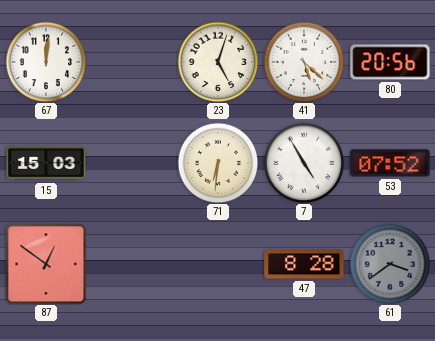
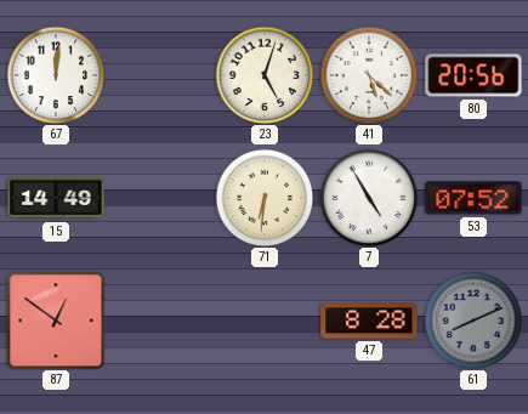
15: 15:03 -> 14:49 (56, 198)
61: 3:39 -> 8:11 (473, 321)
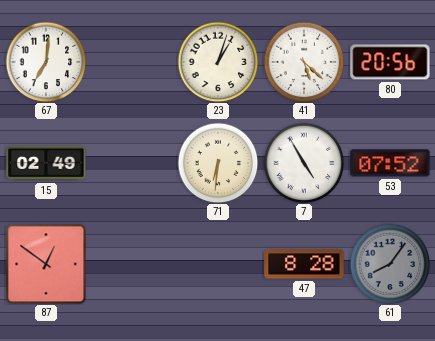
67: 12:01 -> 7:01 (46, 62)
23: 5:03 -> 1:03 (218, 62)
15: 14:49 -> 02:49 (46, 163)
61: 8:11 -> 8:06 (390, 264)
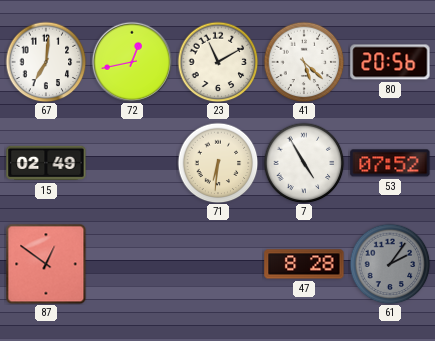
72: none -> 12:43 (131, 61)
23: 1:03 -> 11:10 (218, 62)
61: 8:06 -> 2:06 (390, 264)
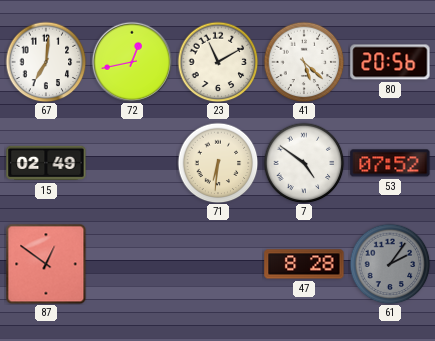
7: 4:55 -> 4:51 (304, 163)
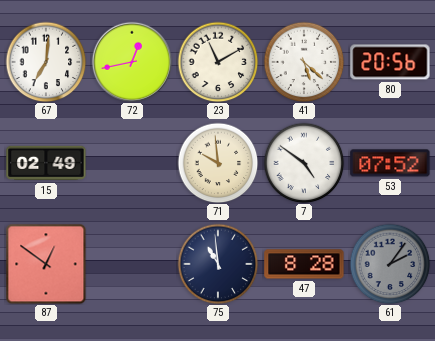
71: 6:31 -> 9:59 (218, 163)
75: none -> 10:59 (218, 264)
